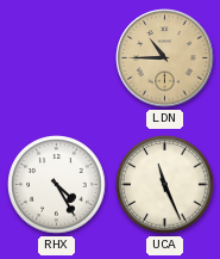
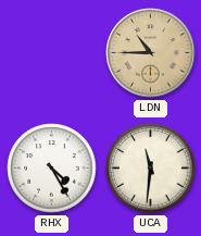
UCA: 11:26 -> 11:31 (151, 169)
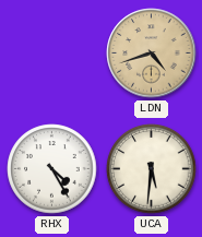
LDN: 10:45 -> 4:42 (152, 54)
UCA: 11:31 -> 5:31 (152, 169)
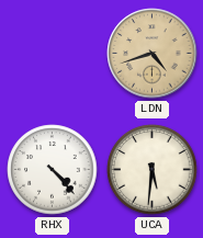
RHX: 4:25 -> 4:23 (53, 170)
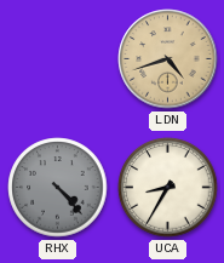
RHX dial: white -> grey (58, 188)
UCA: 5:31 -> 8:35 (168, 188)
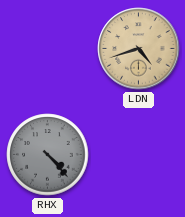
UCA: 8:35 -> none (168, 188)
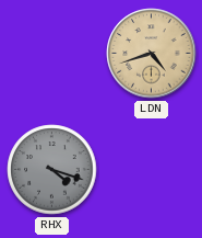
RHX: 4:23 -> 4:18 (52, 170)
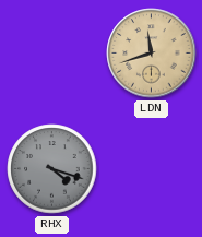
LDN: 4:42 -> 11:42 (152, 54)
